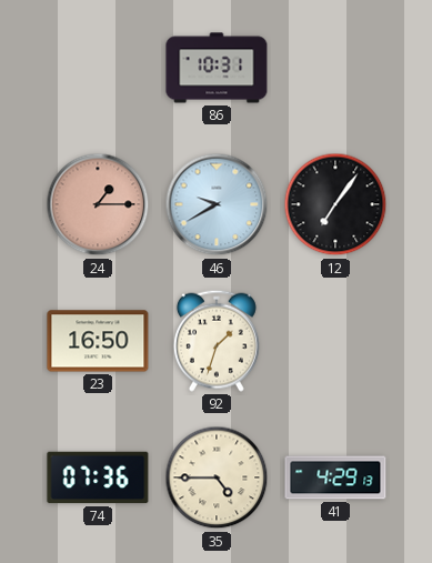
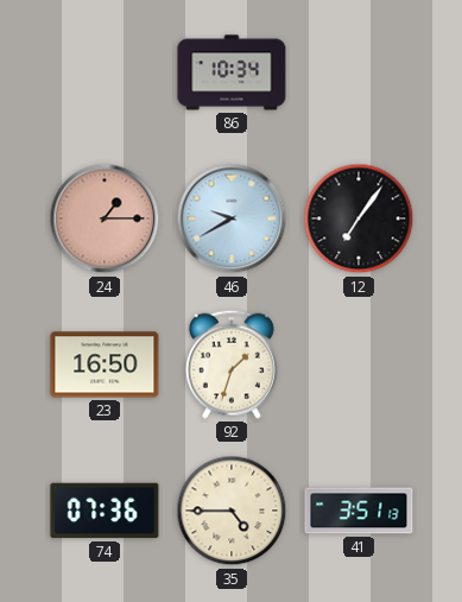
86: 10:31 -> 10:34 (232, 72)
41: 4:29 -> 3:51 (359, 511)
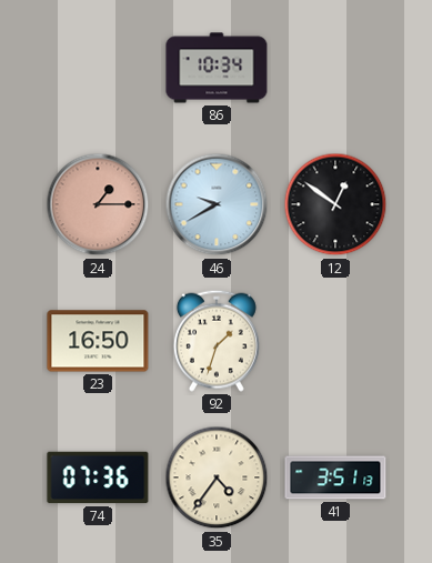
12: 7:06 -> 12:51 (335, 204)
35: 4:45 -> 4:36 (217, 477)
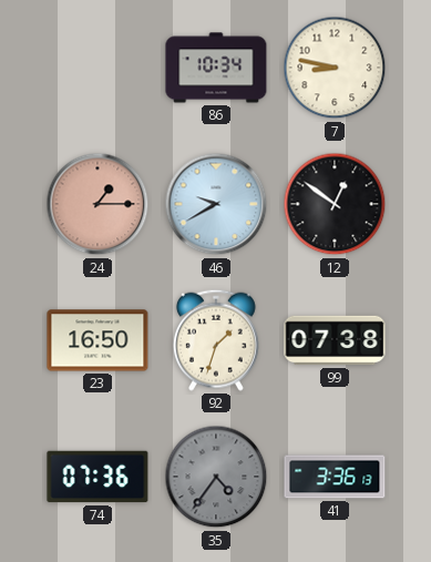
7: none -> 8:47 (335, 68)
99: none -> 07:38 (335, 340)
35 dial: cream -> grey (216, 477)
41: 3:51 -> 3:36 (335, 477)
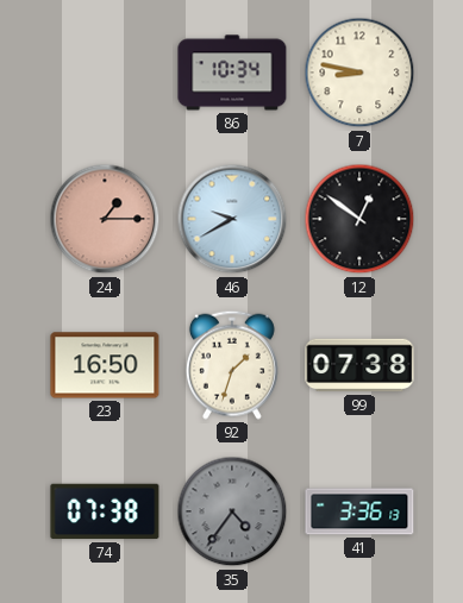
74: 07:36 -> 07:38 (105, 511)
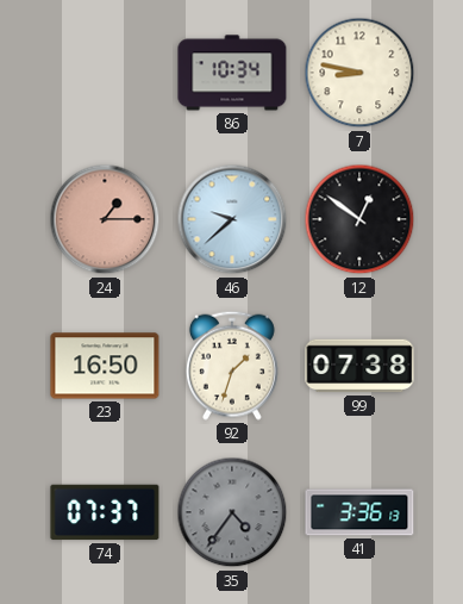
46: 9:40 -> 9:38 (232, 219)
74: 07:38 -> 07:37 (105, 512)
